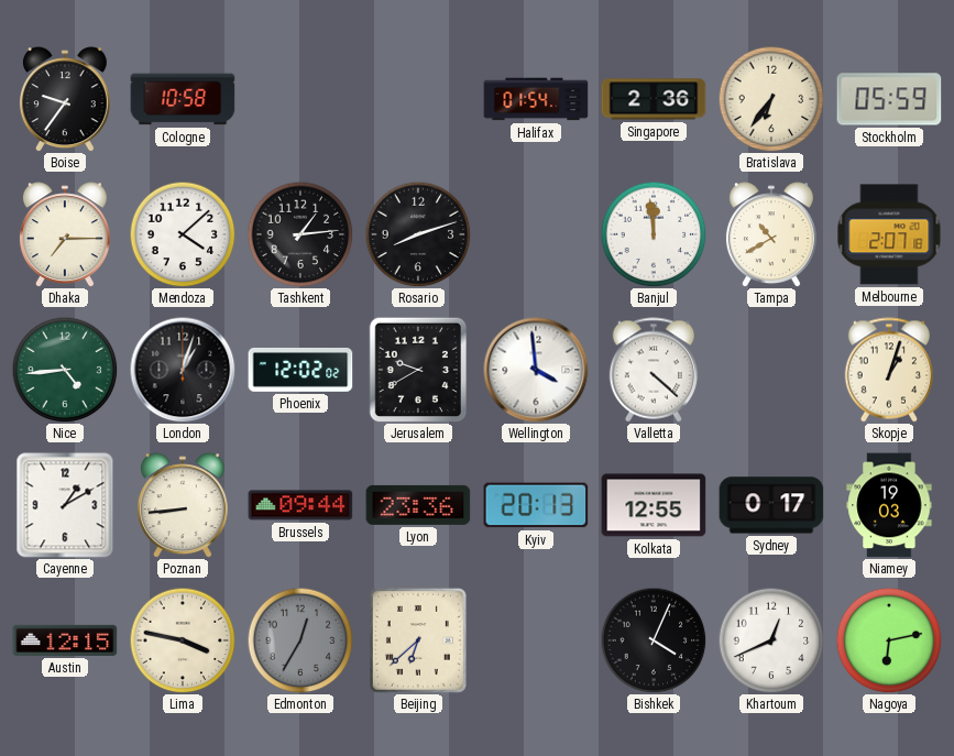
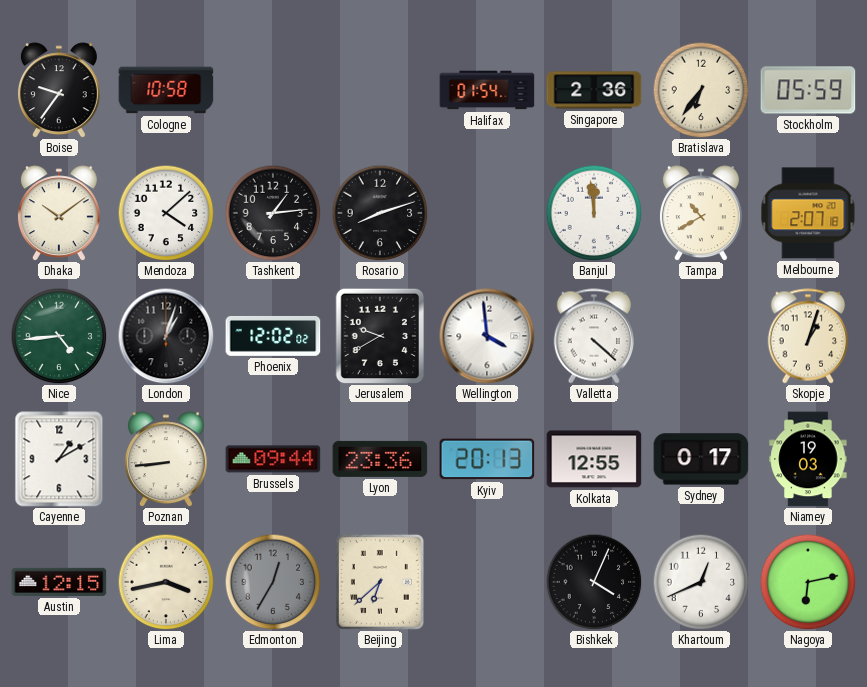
Dhaka: 7:15 -> 10:09 (59, 213)
Lima: 3:47 -> 3:43 (166, 582)
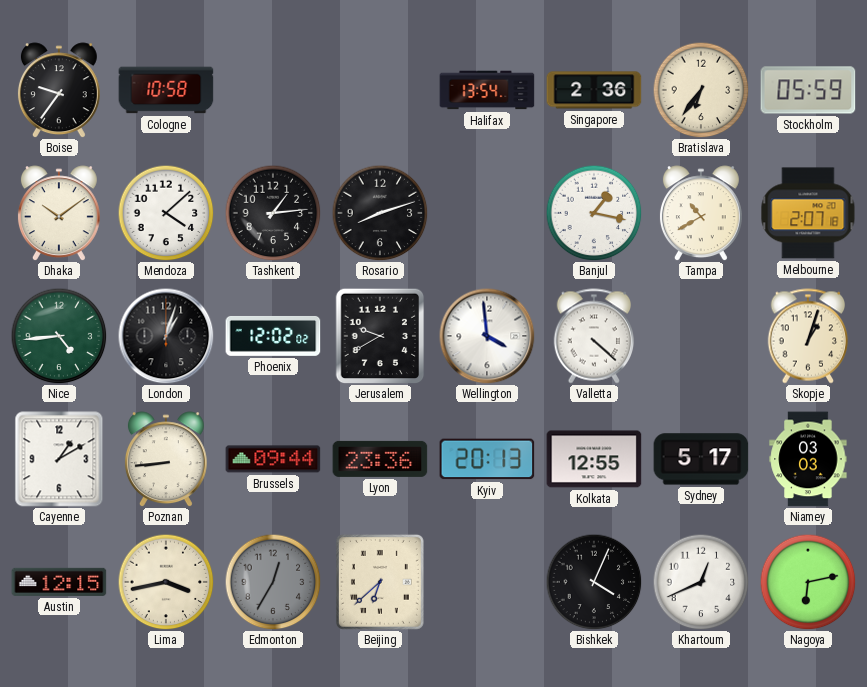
Halifax: 01:54 -> 13:54 (487, 90)
Banjul: 11:59 -> 1:17 (594, 213)
Sydney: 0:17 -> 5:17 (701, 459)
Niamey: 19:03 -> 03:03 (808, 459)
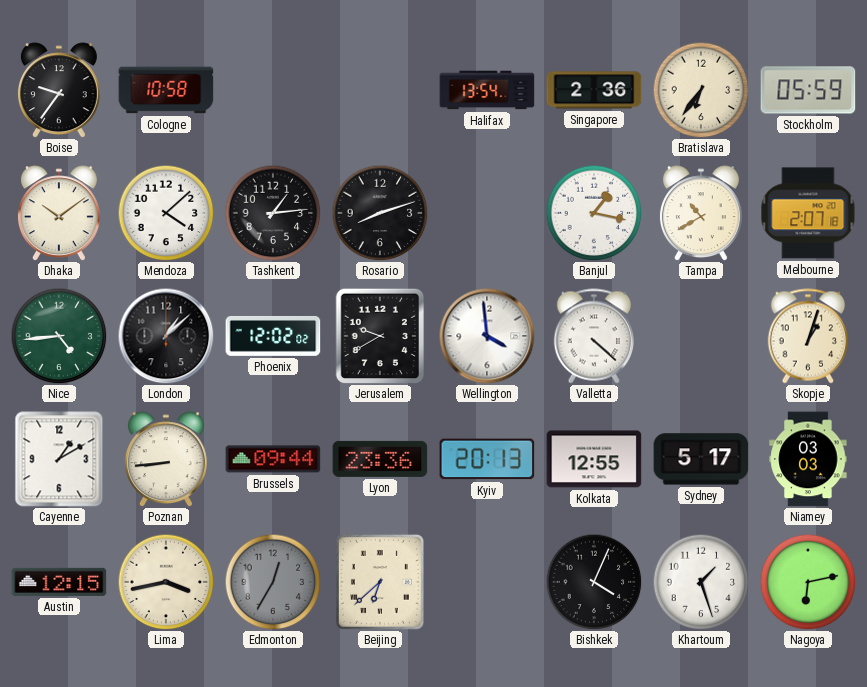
London: 1:03 -> 1:08 (166, 336)
Khartoum: 12:41 -> 1:27 (701, 582)
